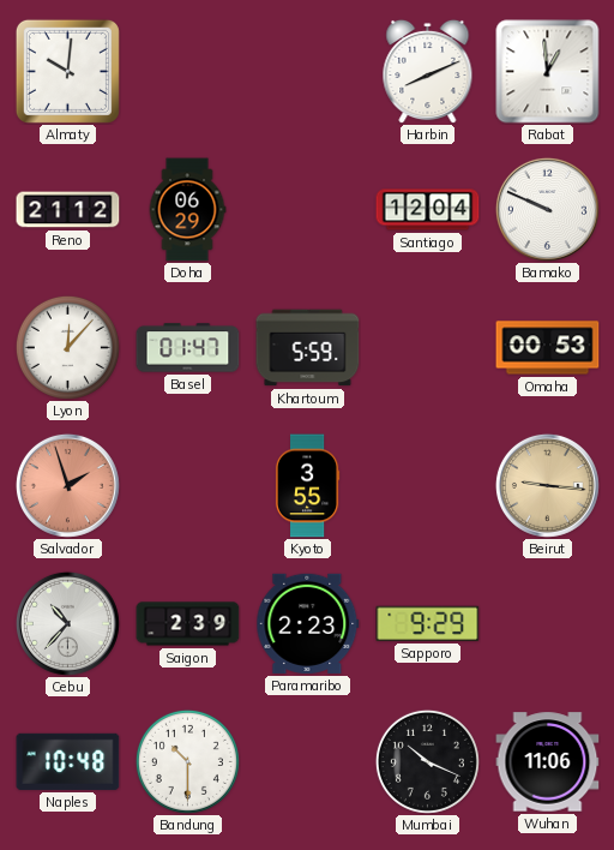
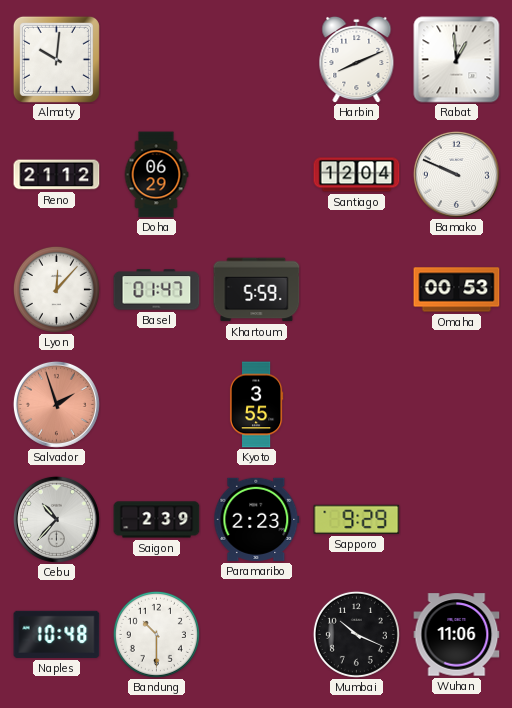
Beirut: 9:16 -> none (547, 485)
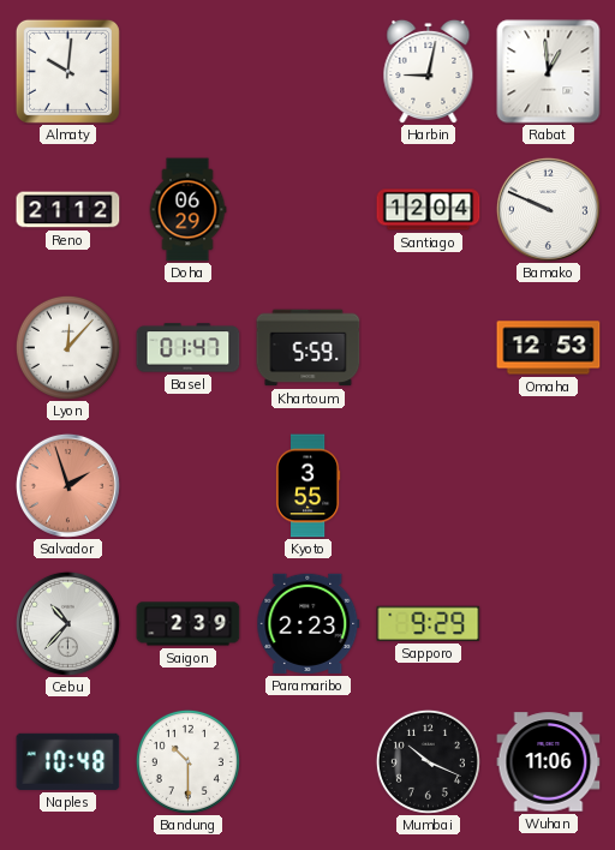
Harbin: 8:11 -> 9:02 (429, 71)
Omaha: 00:53 -> 12:53 (549, 348)
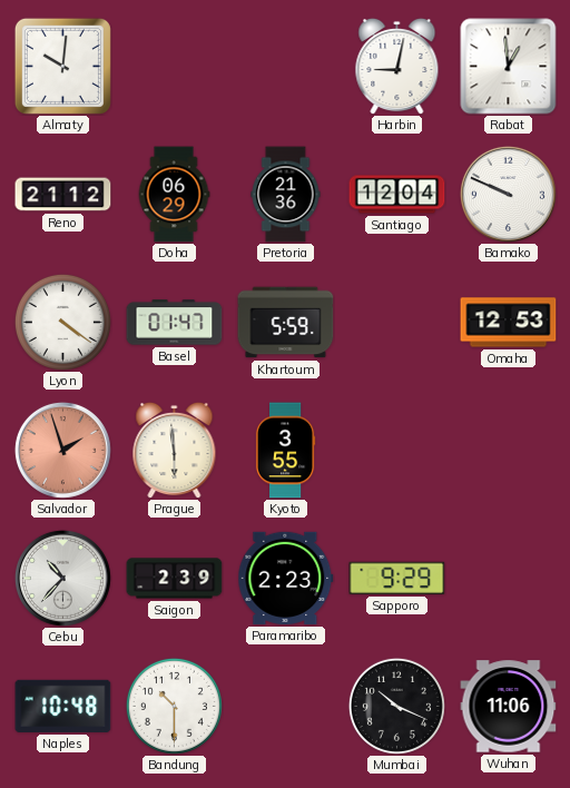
Pretoria: none -> 21:36 (286, 195)
Lyon: 12:07 -> 4:21 (62, 322)
Prague: none -> 5:59 (175, 450)
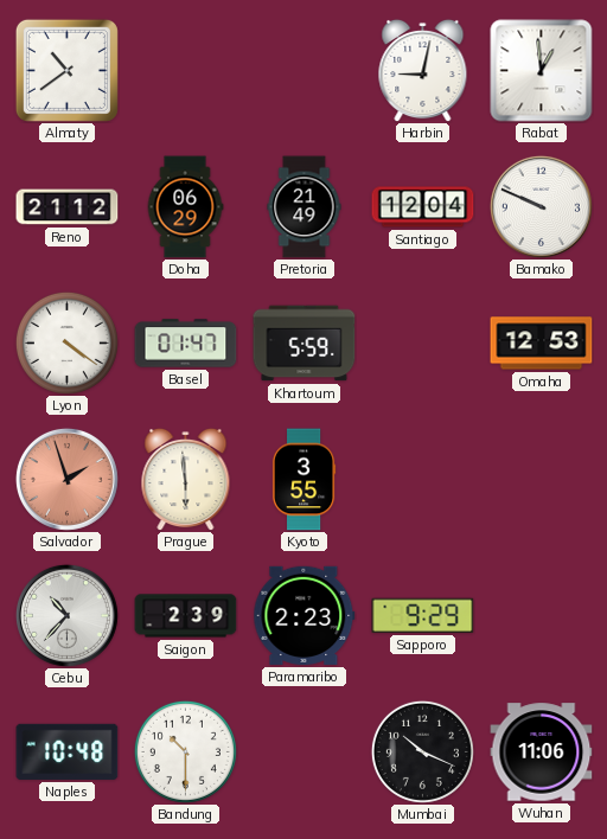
Almaty: 10:01 -> 10:39 (66, 70)
Pretoria: 21:36 -> 21:49 (305, 207)
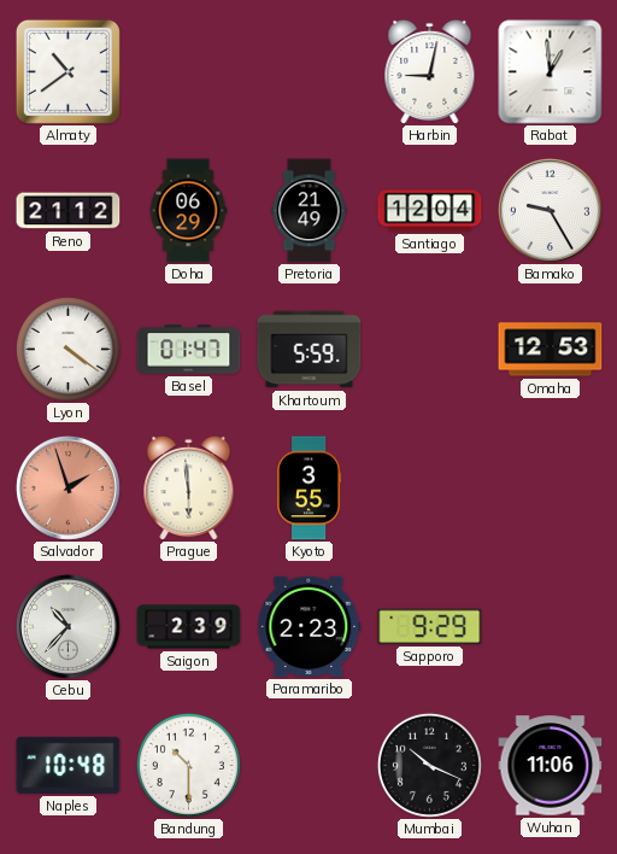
Bamako: 9:49 -> 9:25 (550, 210)
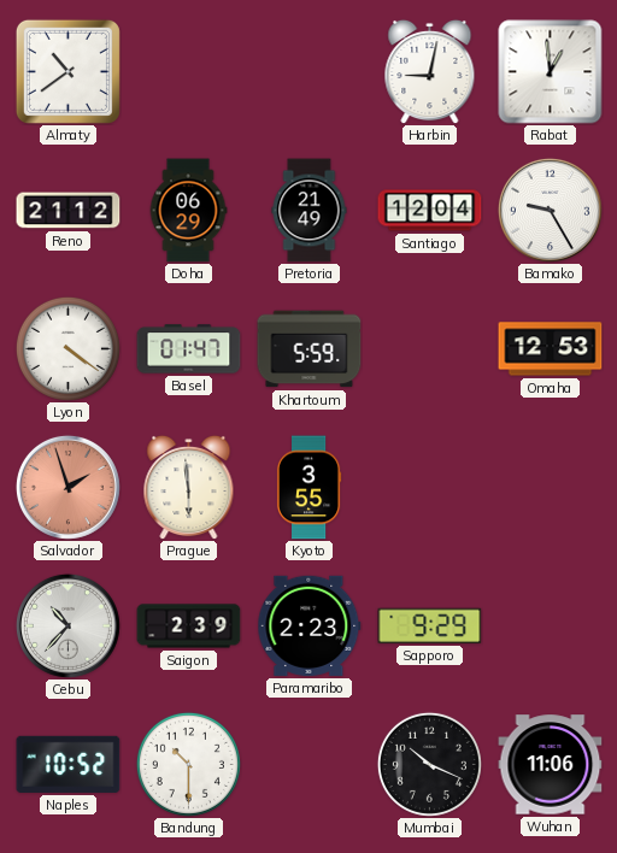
Naples: 10:48 -> 10:52 (69, 764)
